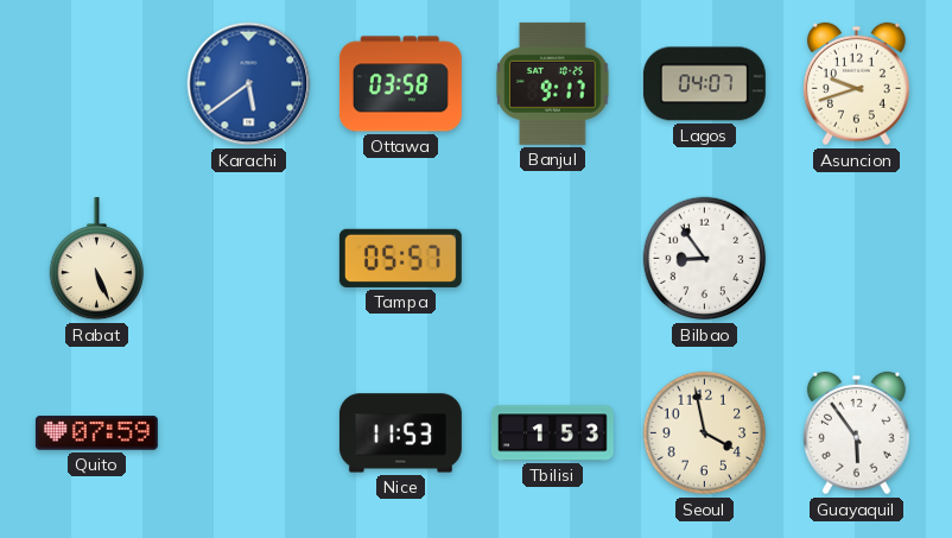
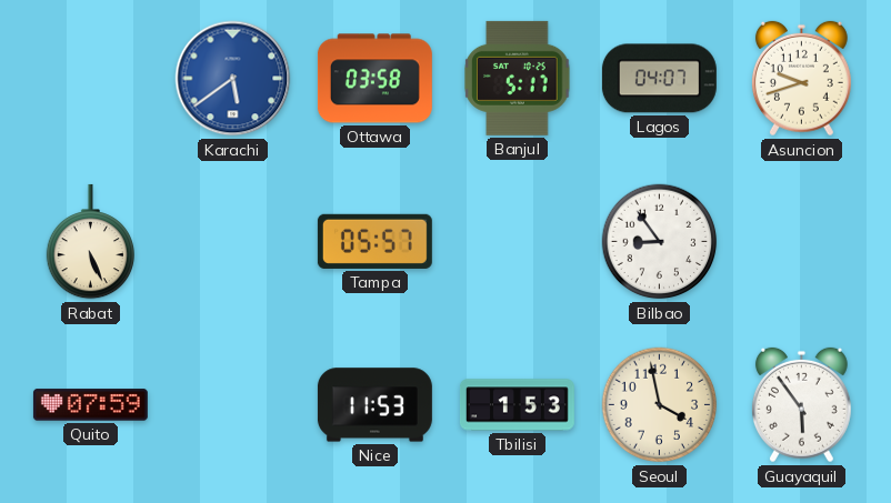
Banjul: 9:17 -> 5:17 (518, 78)
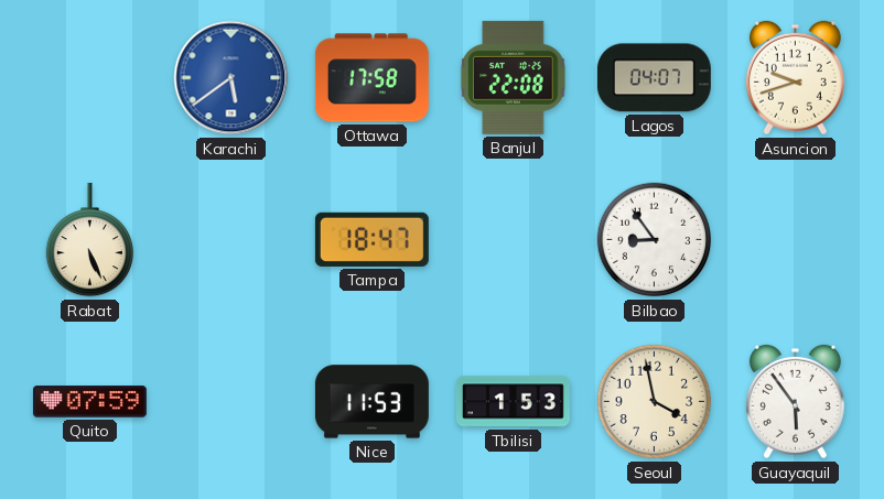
Ottawa: 03:58 -> 17:58 (371, 78)
Banjul: 5:17 -> 22:08 (514, 77)
Tampa: 05:57 -> 18:47 (371, 239)
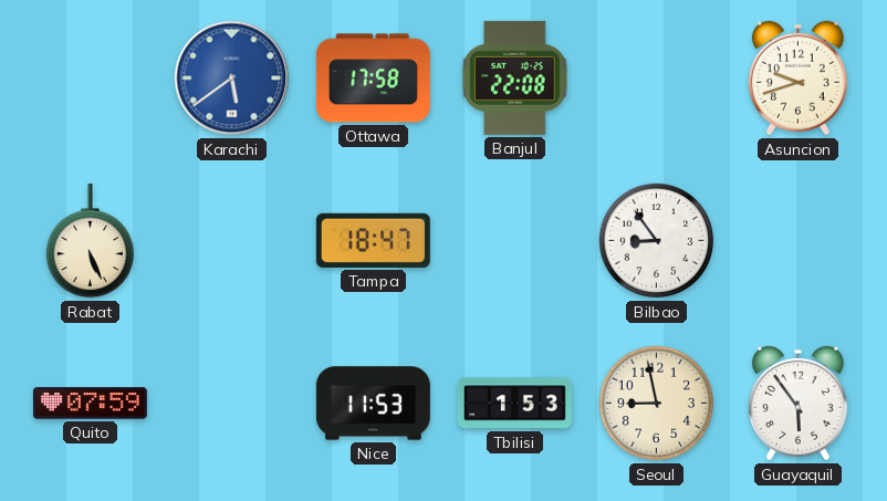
Lagos: 04:07 -> none (654, 78)
Seoul: 3:58 -> 8:58 (657, 404)
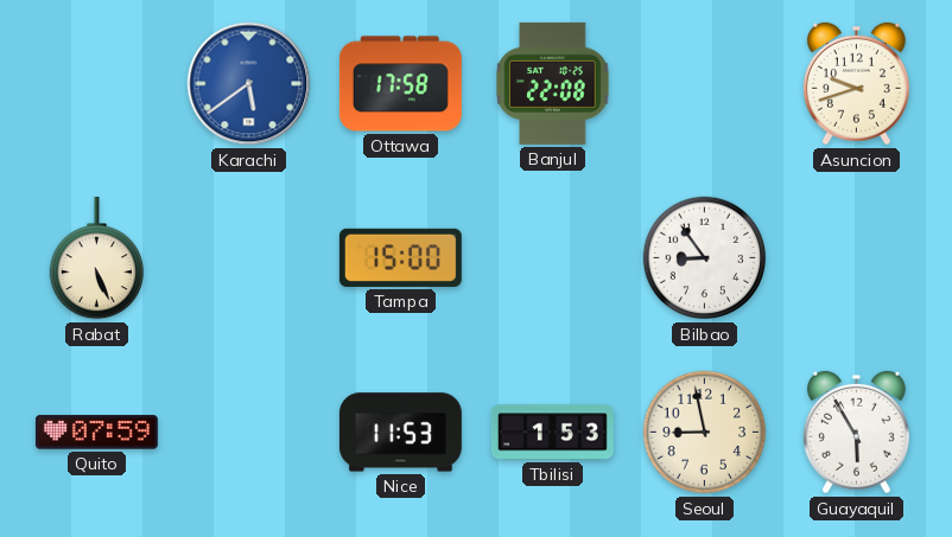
Tampa: 18:47 -> 15:00 (400, 257)
Guayaquil: 5:54 -> 5:55 (856, 433)
